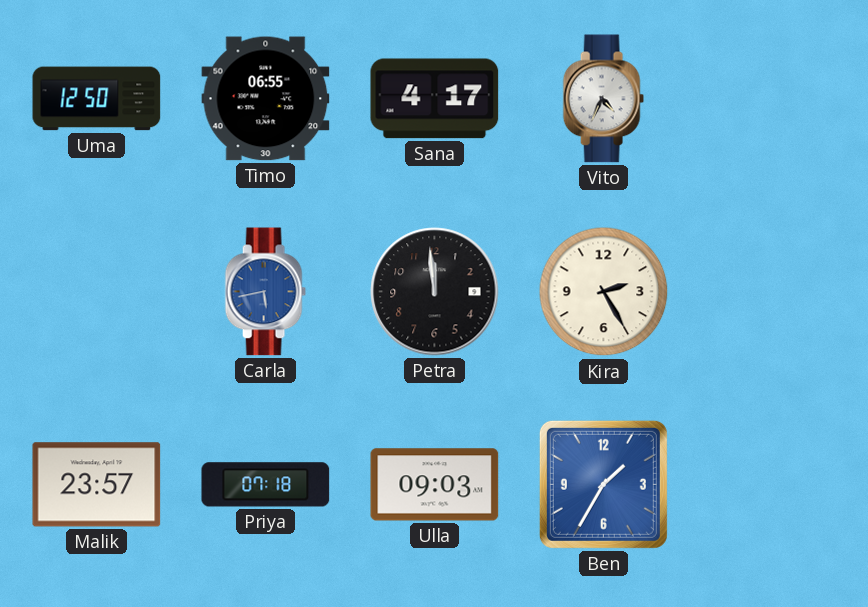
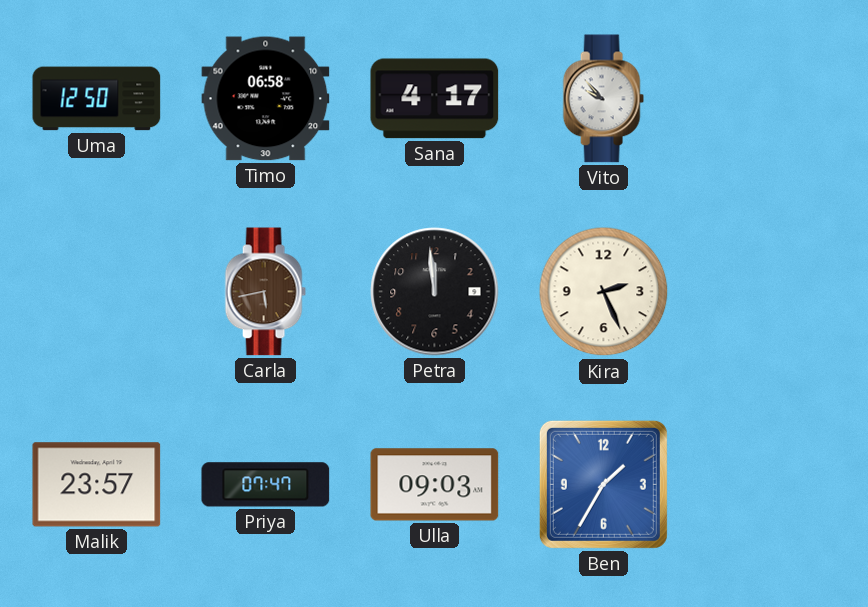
Timo: 06:55 -> 06:58 (266, 99)
Vito: 4:34 -> 9:53 (603, 99)
Carla dial: blue -> brown (265, 292)
Kira: 2:25 -> 2:26 (604, 292)
Priya: 07:18 -> 07:47 (266, 485)
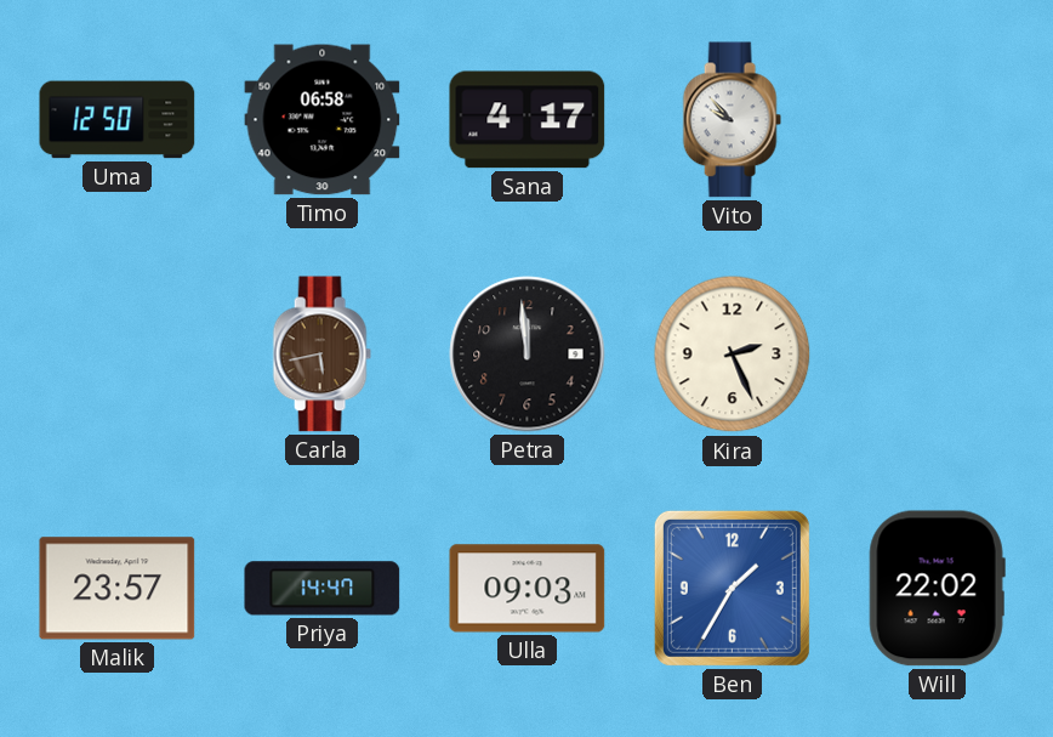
Priya: 07:47 -> 14:47 (323, 589)
Will: none -> 22:02 (937, 589)
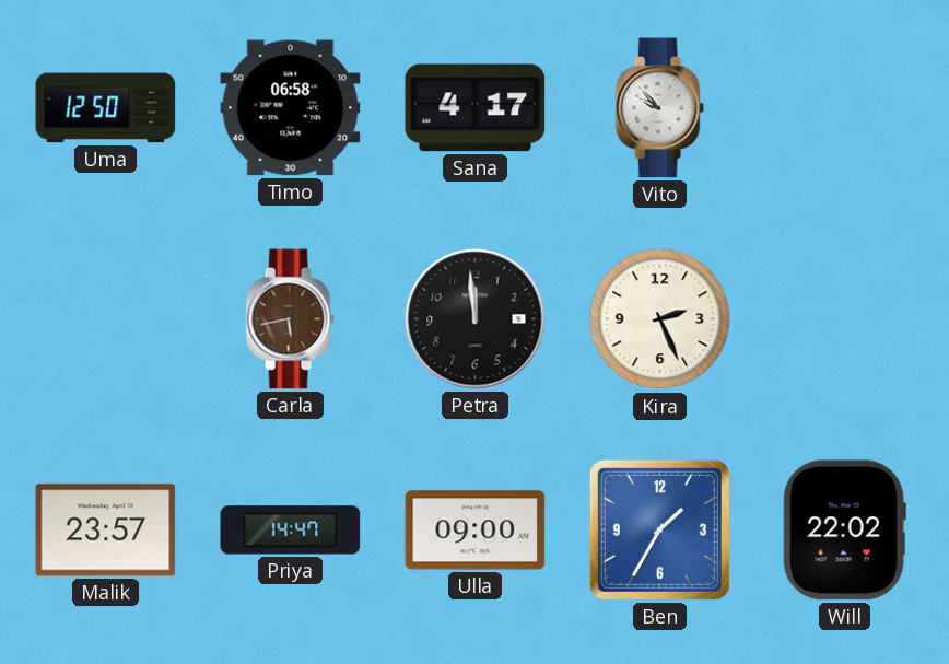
Ulla: 09:03 -> 09:00 (476, 531)
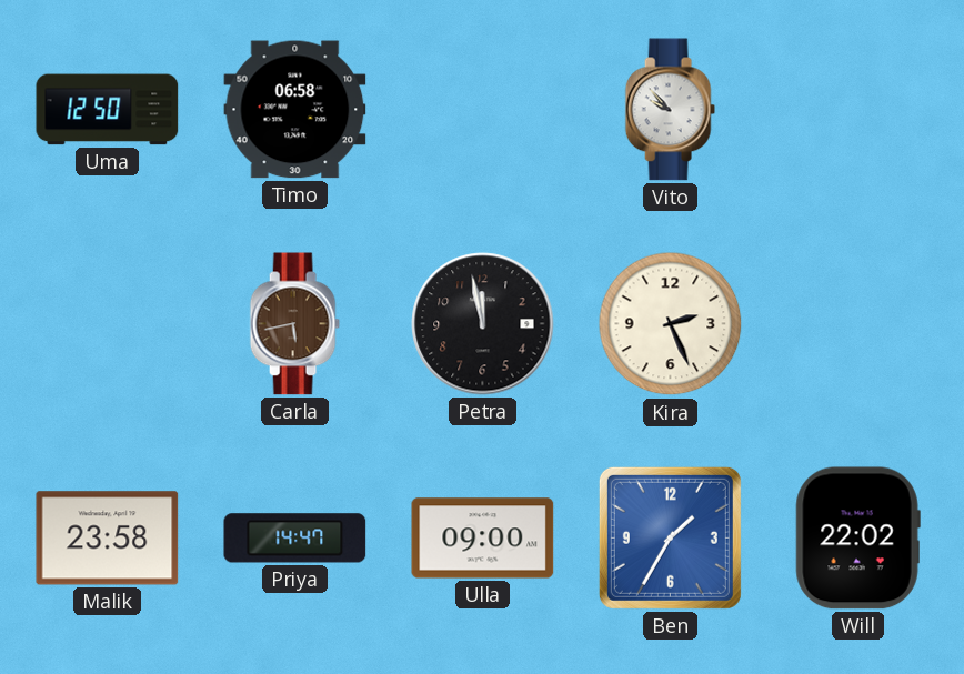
Sana: 4:17 -> none (476, 108)
Petra: 11:59 -> 11:58 (483, 324)
Malik: 23:57 -> 23:58 (108, 539)
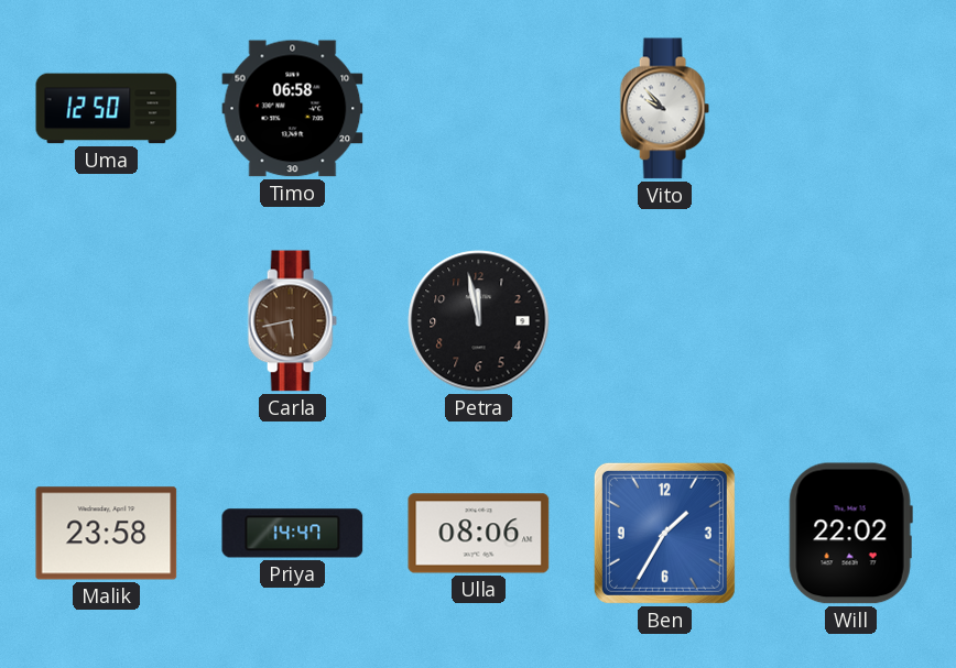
Kira: 2:26 -> none (671, 324)
Ulla: 09:00 -> 08:06 (479, 534)
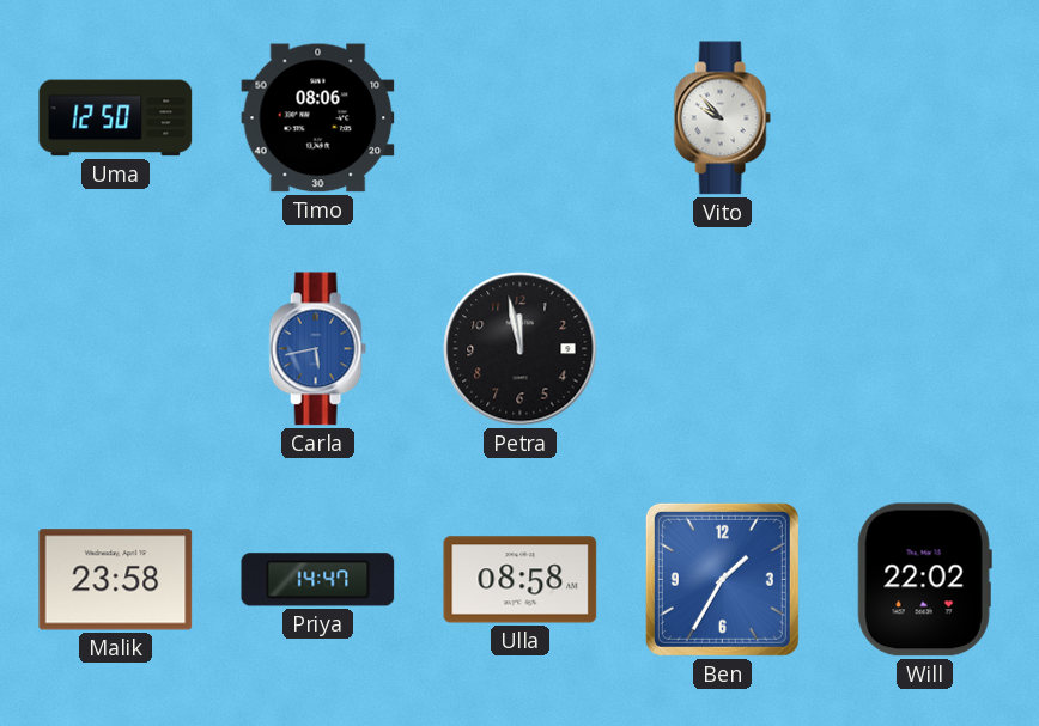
Timo: 06:58 -> 08:06 (318, 118)
Carla dial: brown -> blue (317, 349)
Ulla: 08:06 -> 08:58 (521, 580)
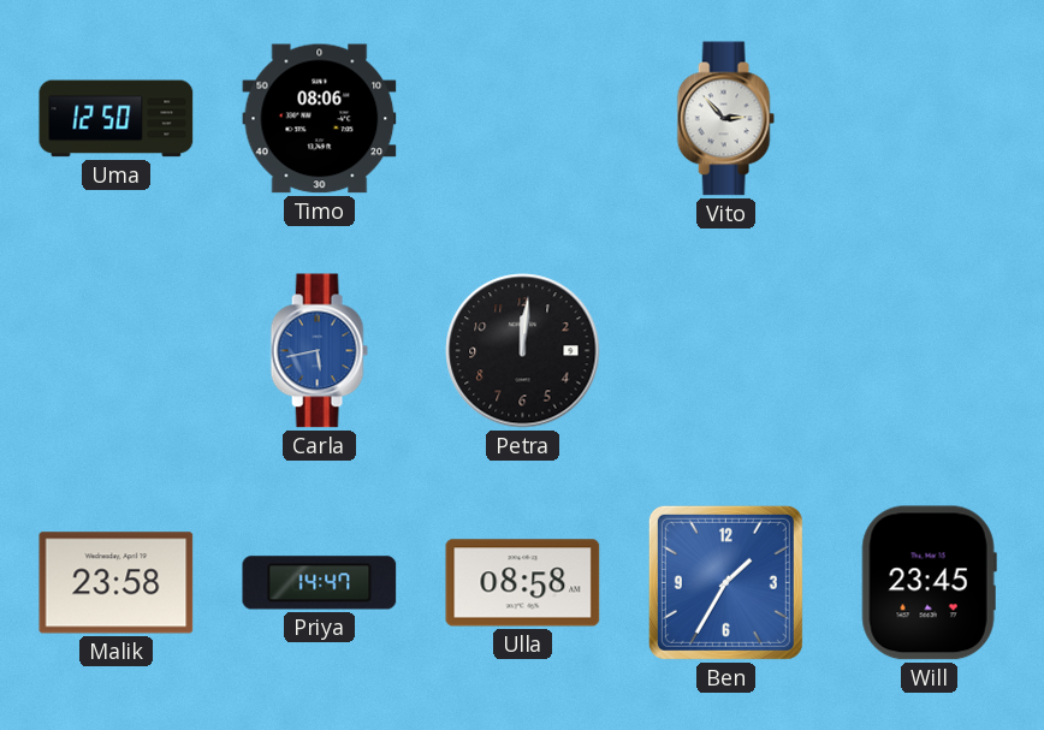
Vito: 9:53 -> 2:53 (725, 119)
Petra: 11:58 -> 12:01 (523, 351)
Will: 22:02 -> 23:45 (929, 583)
